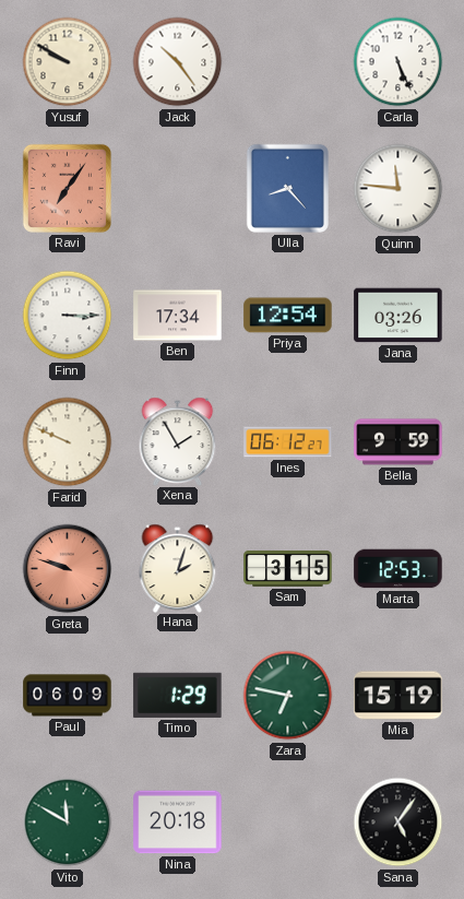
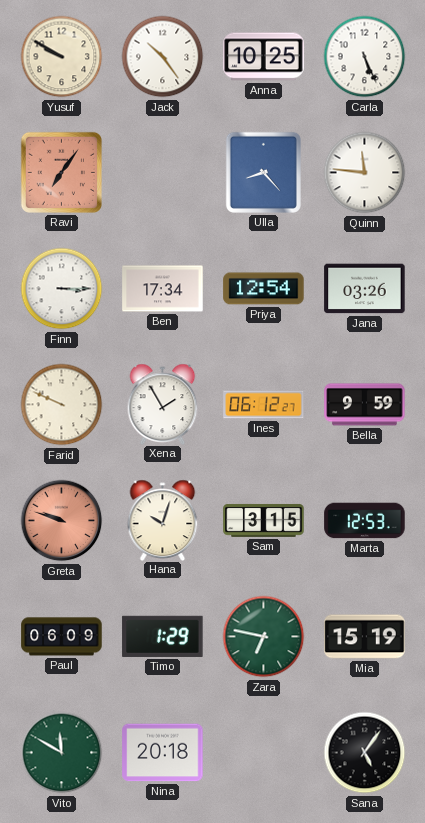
Anna: none -> 10:25 (264, 57)
Hana: 2:03 -> 10:03 (163, 520)
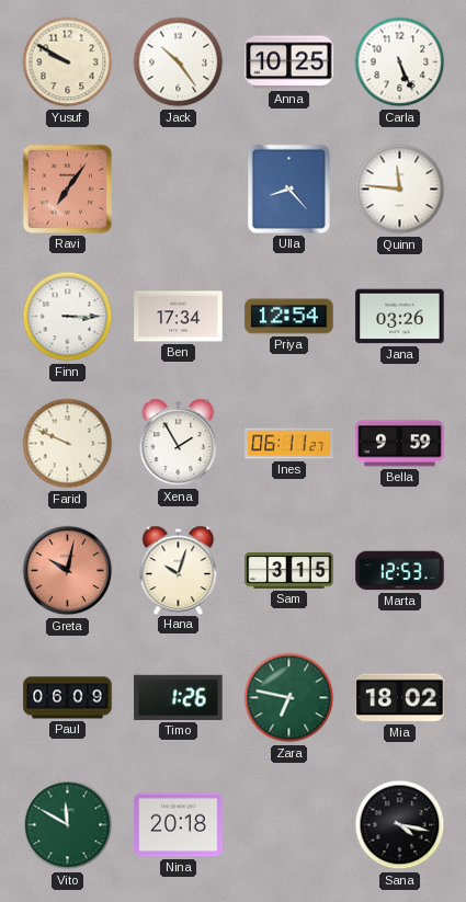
Ines: 06:12 -> 06:11 (289, 444)
Greta: 9:48 -> 10:02 (68, 571)
Timo: 1:29 -> 1:26 (179, 697)
Mia: 15:19 -> 18:02 (400, 698)
Sana: 5:06 -> 4:17 (400, 825)
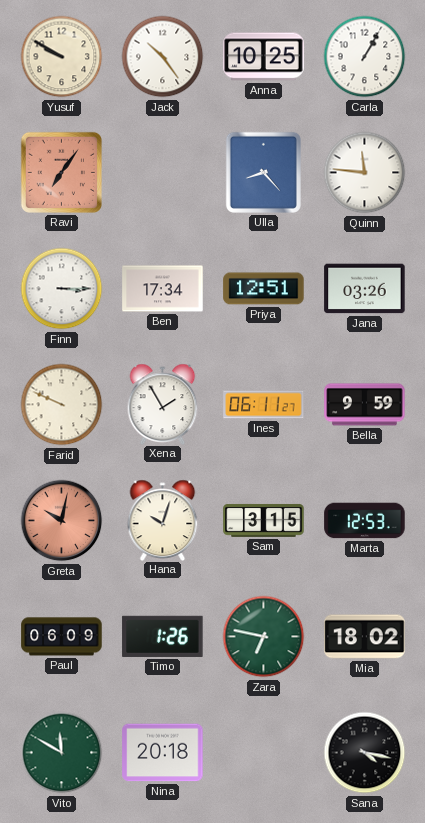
Carla: 5:26 -> 1:05 (365, 57)
Priya: 12:54 -> 12:51 (264, 289)
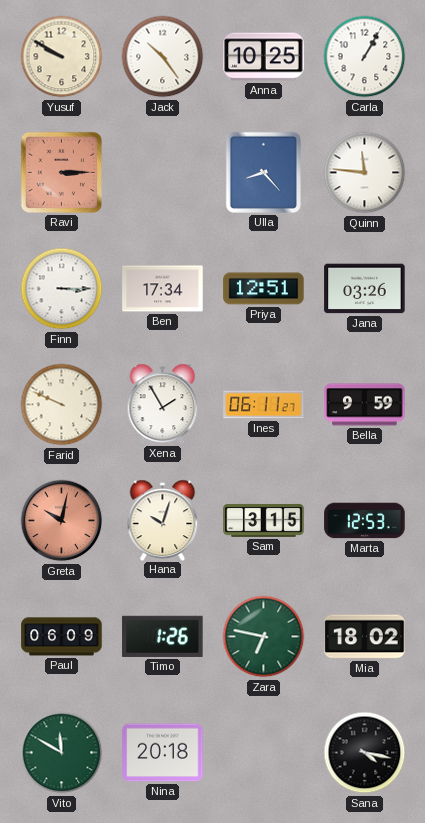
Ravi: 7:06 -> 3:15 (61, 172)
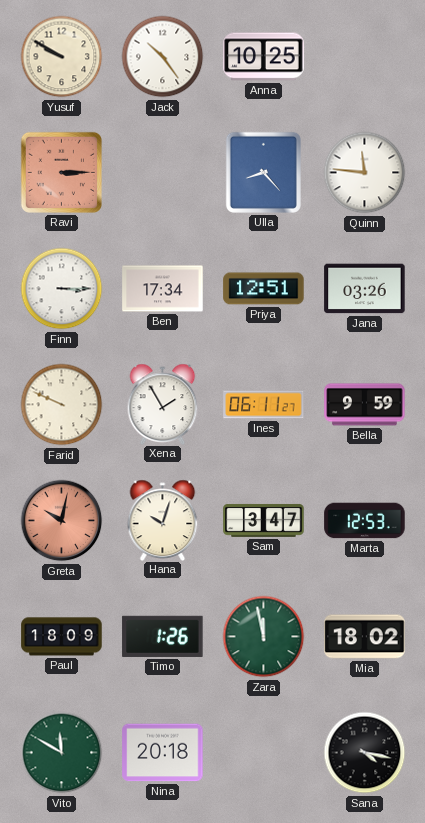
Carla: 1:05 -> none (365, 57)
Sam: 3:15 -> 3:47 (264, 520)
Paul: 06:09 -> 18:09 (62, 637)
Zara: 6:47 -> 11:58 (264, 637)
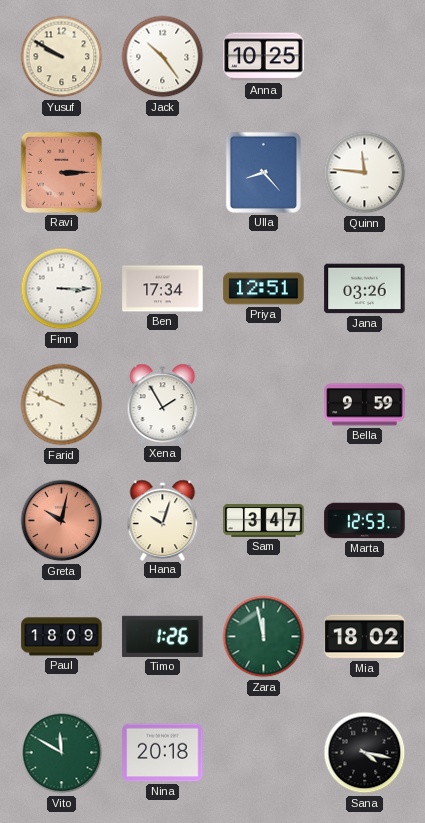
Ines: 06:11 -> none (264, 405)
